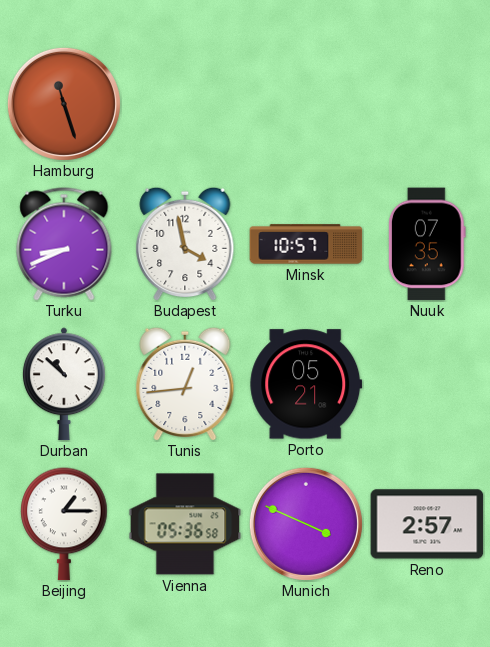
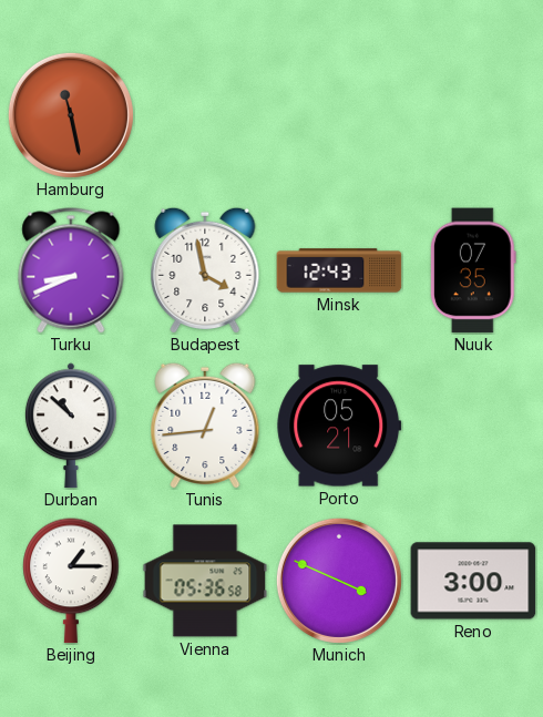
Hamburg: 11:27 -> 11:28 (71, 115)
Minsk: 10:57 -> 12:43 (339, 270)
Reno: 2:57 -> 3:00 (473, 581)
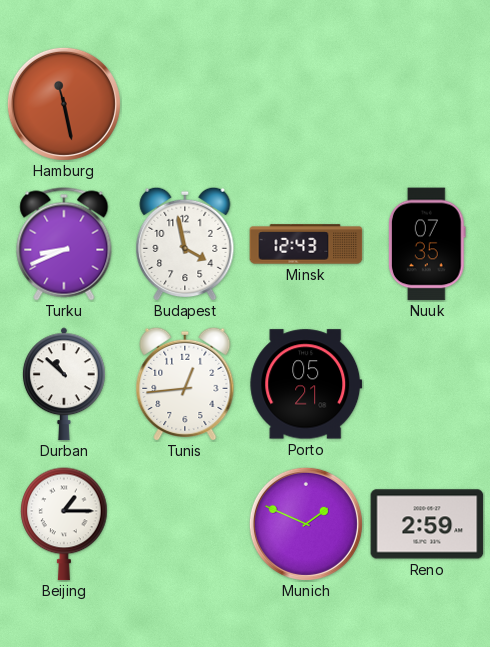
Vienna: 05:36 -> none (205, 581)
Munich: 3:49 -> 1:49 (306, 524)
Reno: 3:00 -> 2:59 (427, 524)
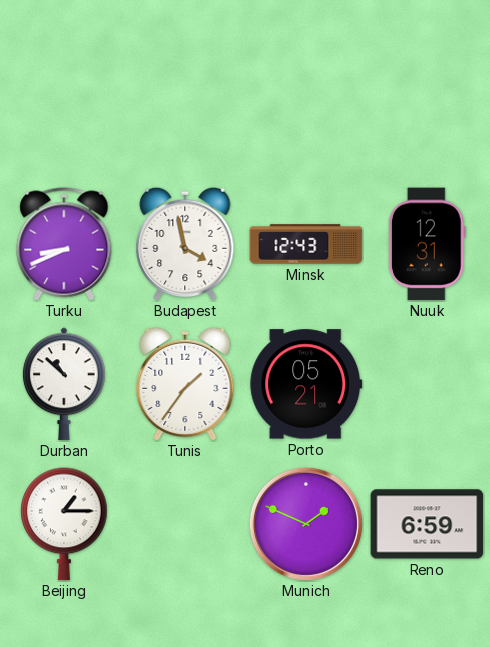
Hamburg: 11:28 -> none (64, 104)
Nuuk: 07:35 -> 12:31 (427, 244)
Tunis: 12:44 -> 1:36 (185, 384)
Reno: 2:59 -> 6:59 (427, 524)
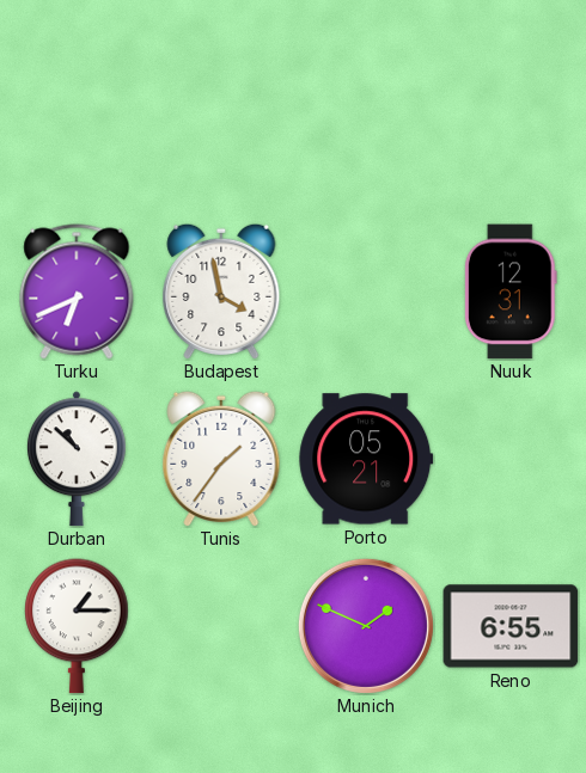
Turku: 8:41 -> 6:41 (77, 292)
Minsk: 12:43 -> none (306, 244)
Reno: 6:59 -> 6:55 (511, 626)
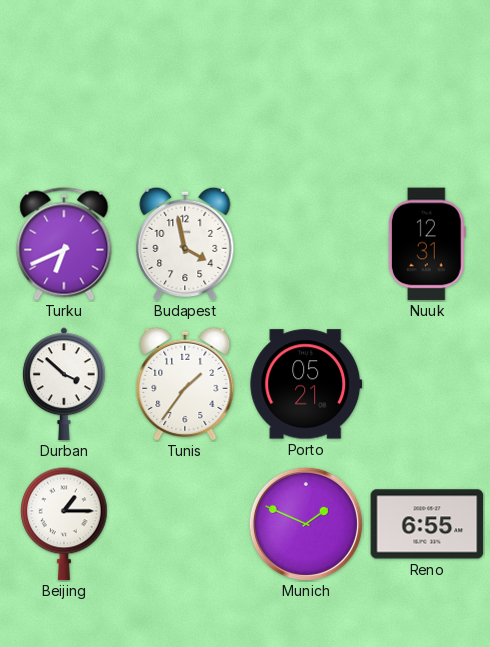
Durban: 10:52 -> 3:52 (64, 384)
